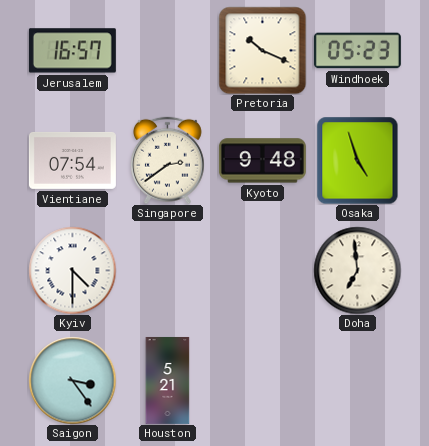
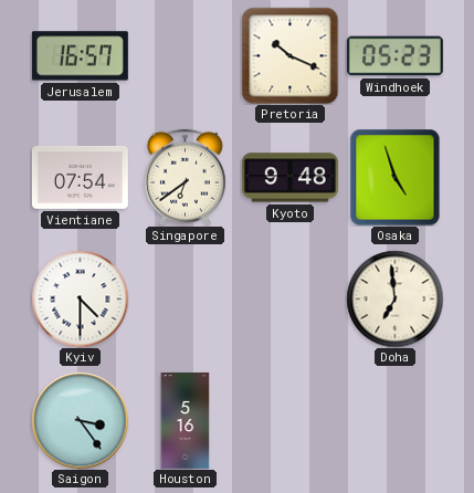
Singapore: 2:39 -> 6:39 (186, 177)
Houston: 5:21 -> 5:16 (186, 420)
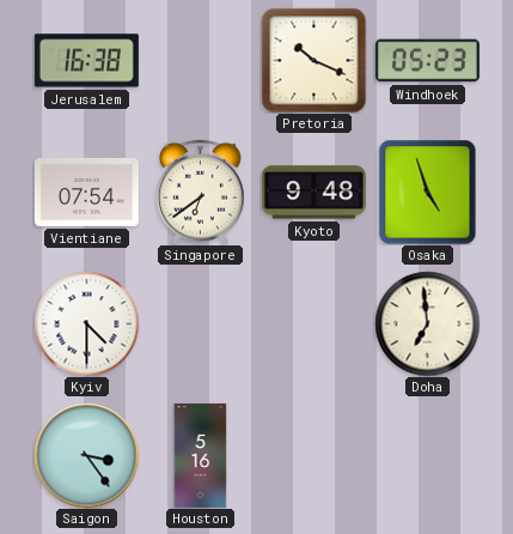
Jerusalem: 16:57 -> 16:38 (86, 61)
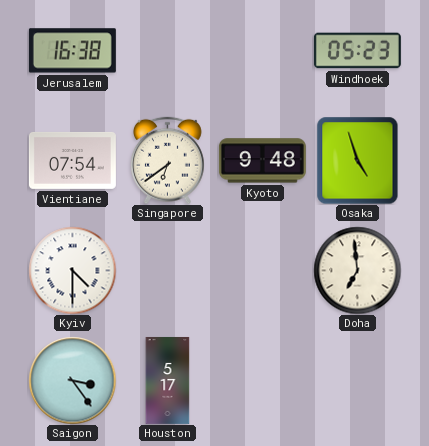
Pretoria: 10:19 -> none (313, 60)
Houston: 5:16 -> 5:17 (168, 380)
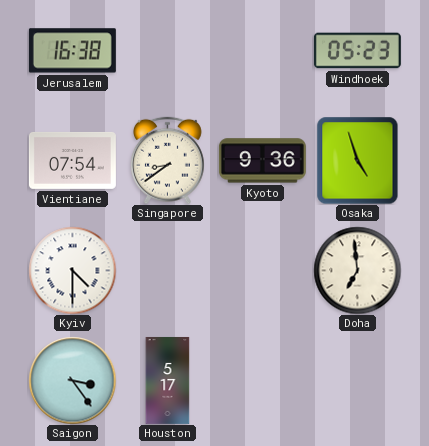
Singapore: 6:39 -> 8:39 (168, 160)
Kyoto: 9:48 -> 9:36 (262, 161)
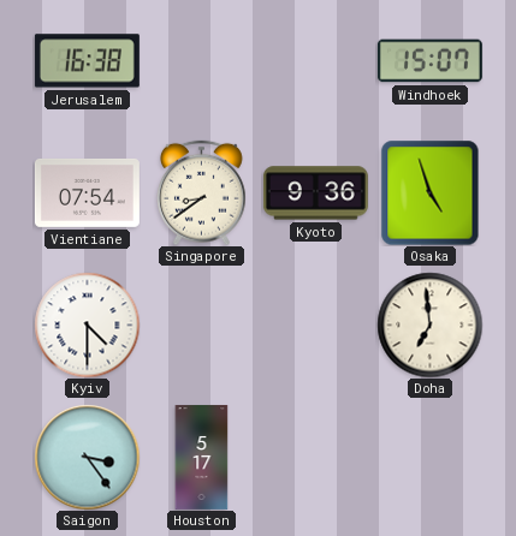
Windhoek: 05:23 -> 15:07 (429, 61)
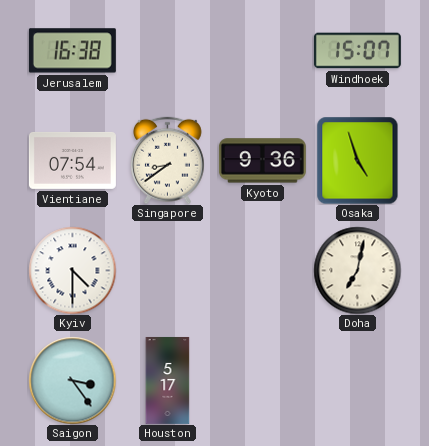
Doha: 6:59 -> 7:02 (357, 270)
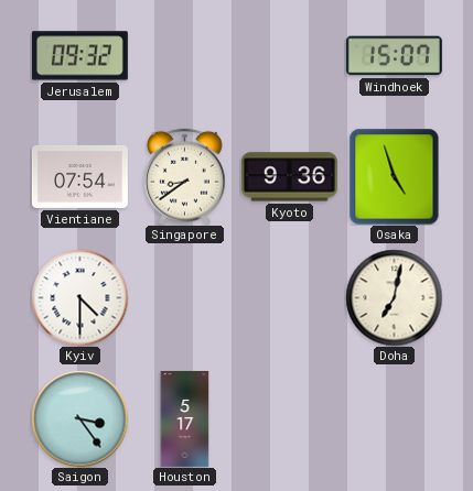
Jerusalem: 16:38 -> 09:32 (79, 56)
